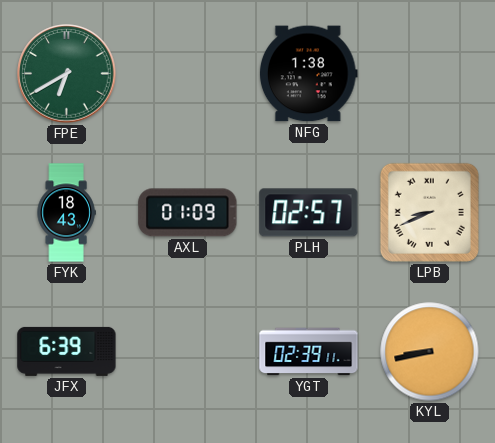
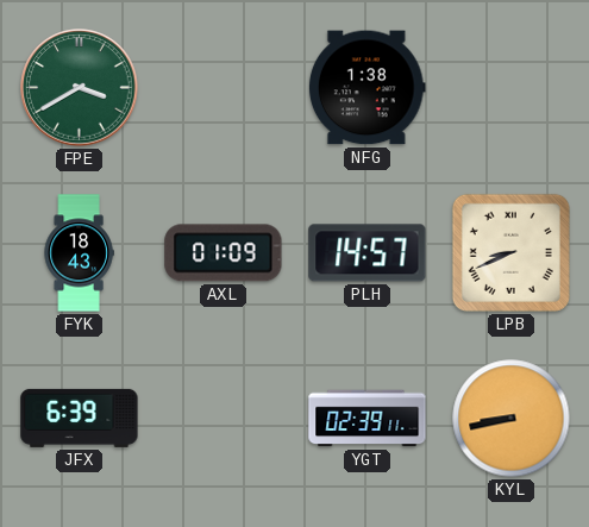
FPE: 6:40 -> 3:40 (80, 88)
PLH: 02:57 -> 14:57 (368, 253)
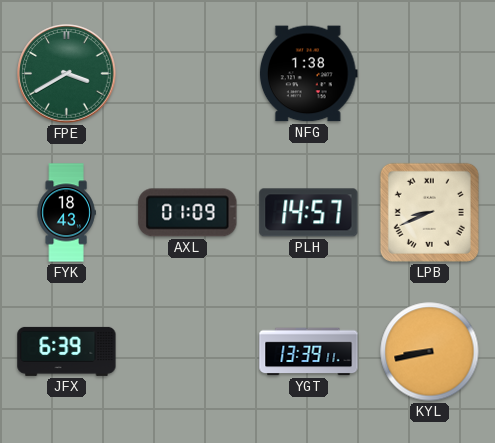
YGT: 02:39 -> 13:39 (309, 352)
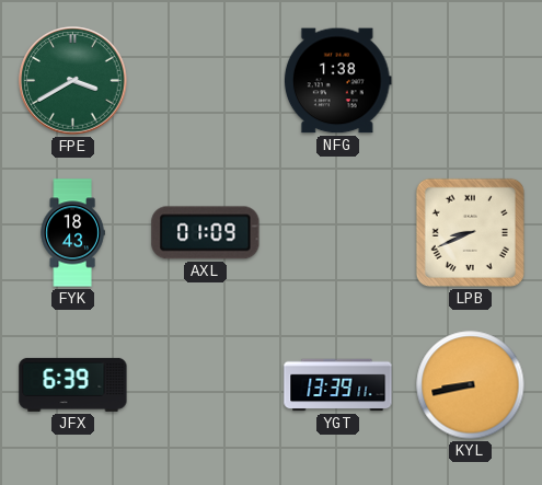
PLH: 14:57 -> none (309, 213)
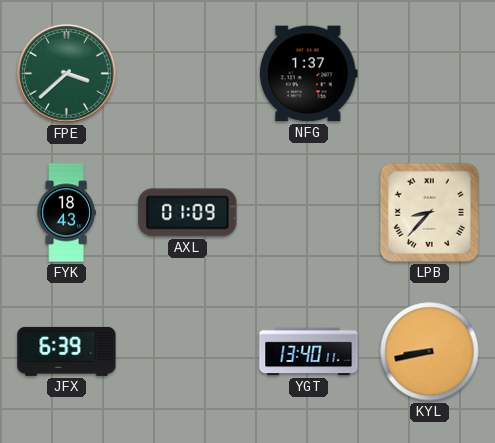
FPE: 3:40 -> 3:38 (67, 74)
NFG: 1:38 -> 1:37 (308, 74)
LPB: 8:41 -> 8:37 (429, 212)
YGT: 13:39 -> 13:40 (309, 352)
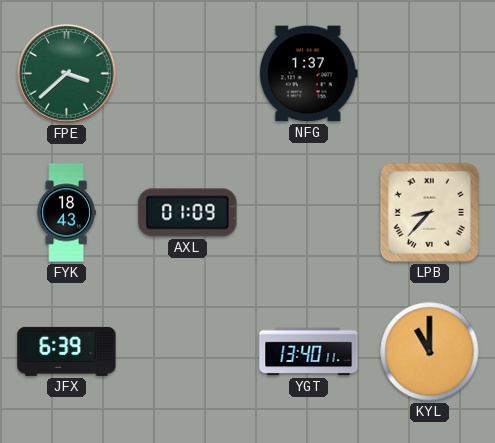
KYL: 8:43 -> 11:00 (430, 352)
